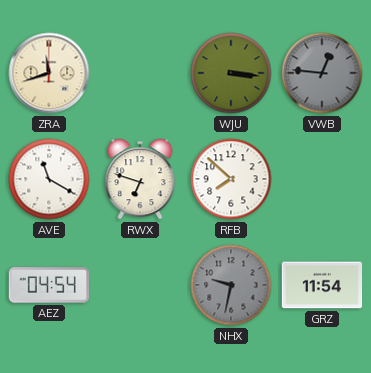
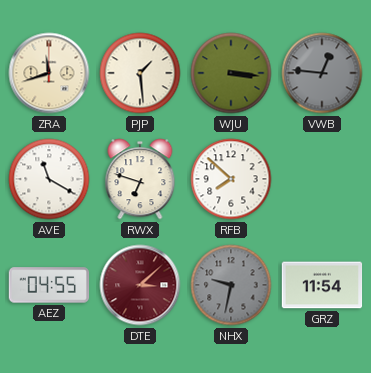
PJP: none -> 1:29 (140, 73)
AEZ: 04:54 -> 04:55 (49, 285)
DTE: none -> 3:08 (140, 285)
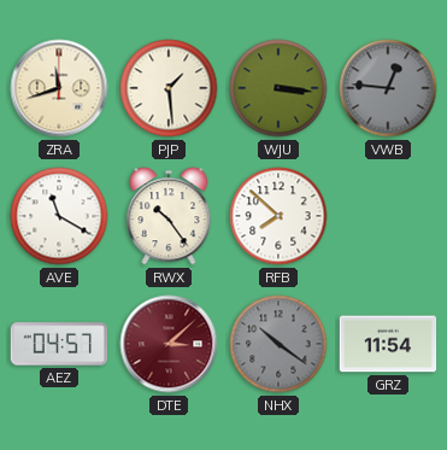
RWX: 6:48 -> 10:24 (169, 216)
AEZ: 04:55 -> 04:57 (59, 344)
NHX: 9:32 -> 10:21 (278, 344)
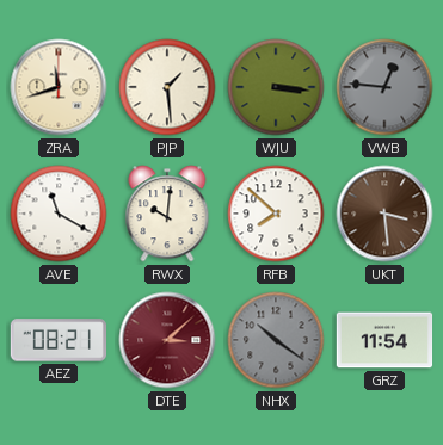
RWX: 10:24 -> 10:01 (167, 214)
UKT: none -> 3:29 (384, 214)
AEZ: 04:57 -> 08:21 (59, 340)
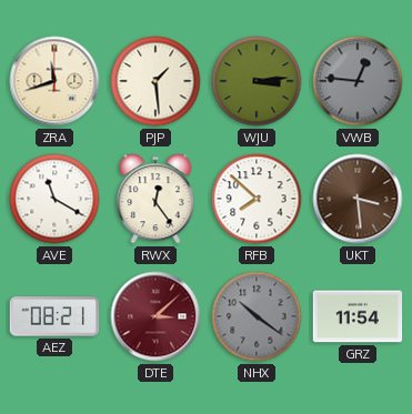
WJU: 3:16 -> 3:14 (257, 81)
RWX: 10:01 -> 12:24 (155, 199)
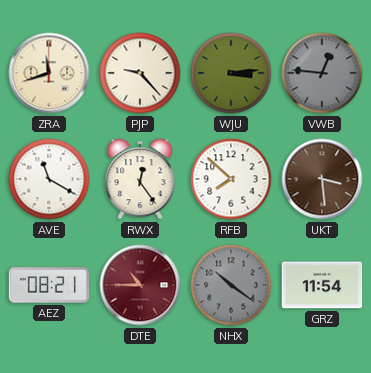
PJP: 1:29 -> 9:23 (140, 73)
DTE: 3:08 -> 10:45 (140, 285)
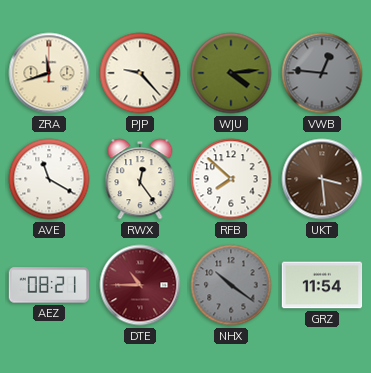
WJU: 3:14 -> 4:14 (231, 73)
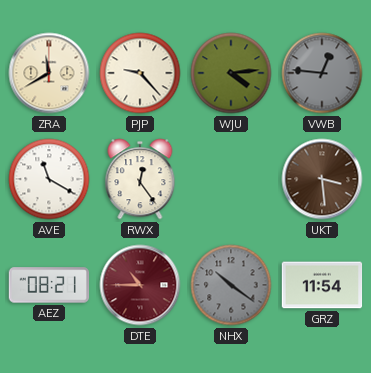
ZRA: 11:42 -> 11:40 (49, 73)
RFB: 7:52 -> none (231, 179)
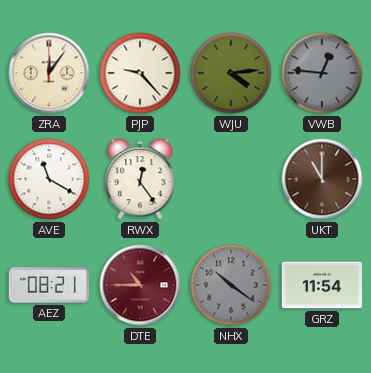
ZRA: 11:40 -> 12:06 (49, 73)
UKT: 3:29 -> 11:00 (322, 179)
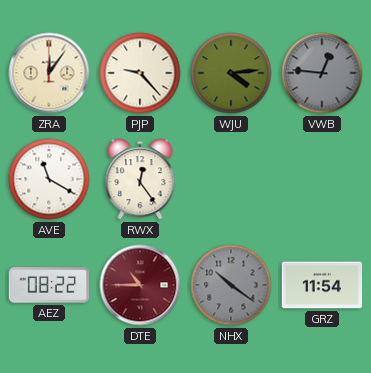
UKT: 11:00 -> none (322, 179)
AEZ: 08:21 -> 08:22 (49, 285)
